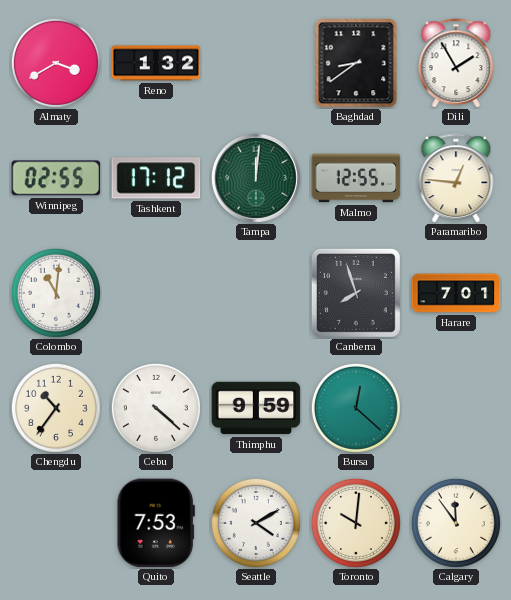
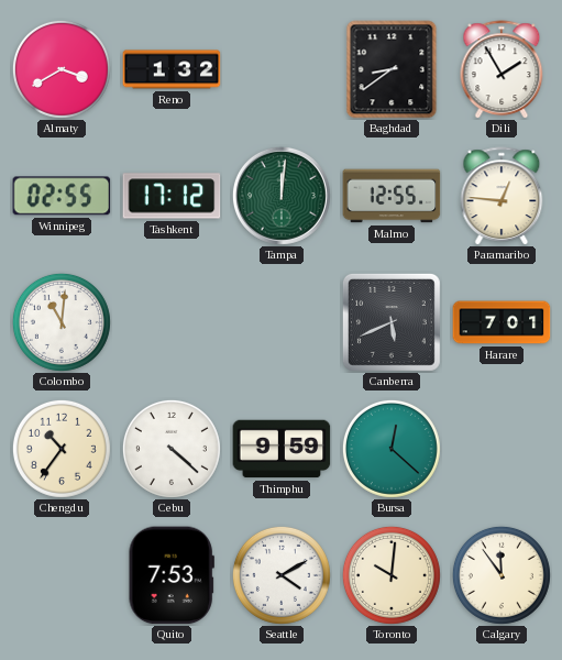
Canberra: 7:57 -> 5:41 (392, 322)
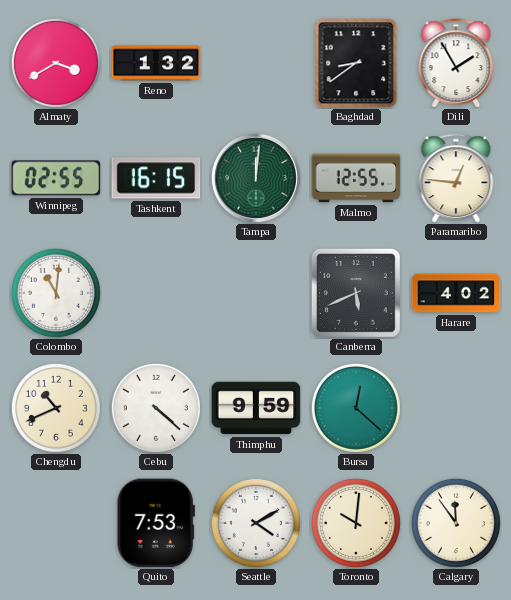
Tashkent: 17:12 -> 16:15 (156, 178)
Harare: 7:01 -> 4:02 (456, 293)
Chengdu: 10:36 -> 10:41 (56, 408)
